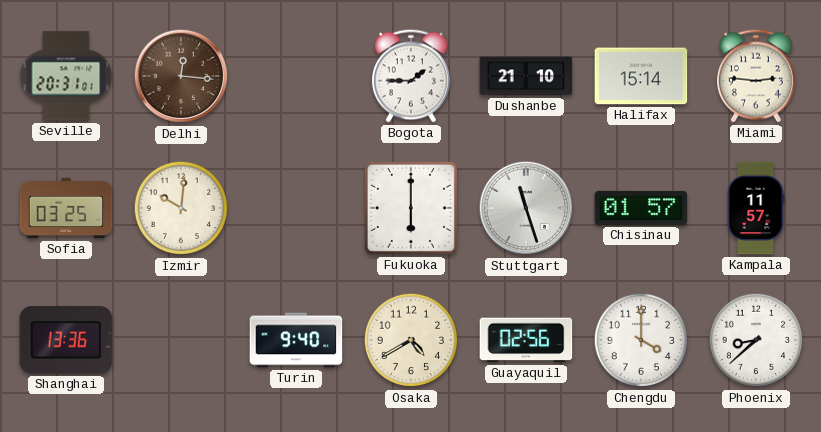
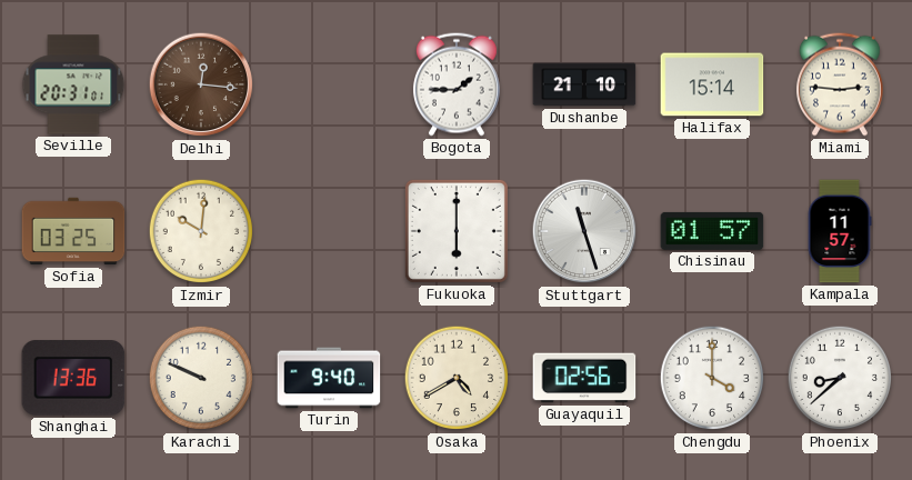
Karachi: none -> 9:49 (201, 378)
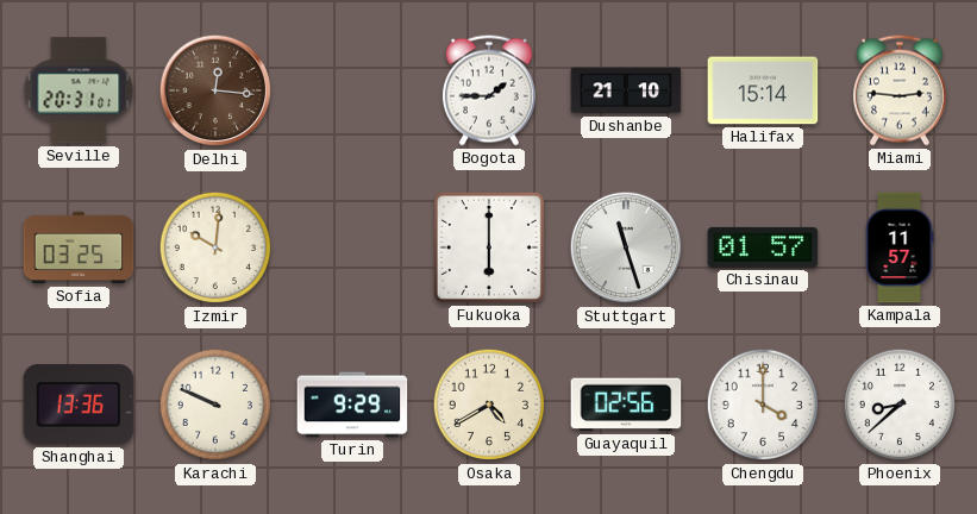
Turin: 9:40 -> 9:29 (352, 405)
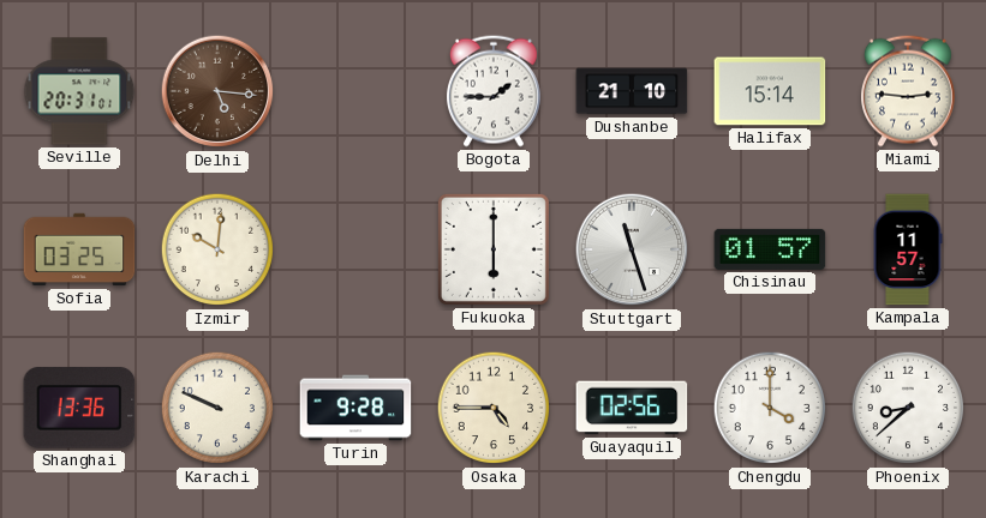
Delhi: 12:16 -> 5:16 (217, 91)
Turin: 9:29 -> 9:28 (355, 408)
Osaka: 4:40 -> 4:45 (494, 408)
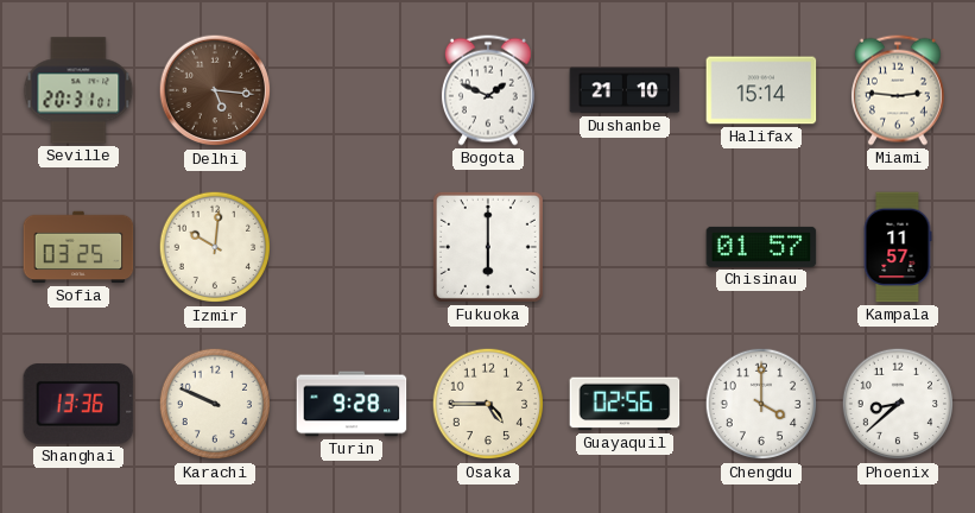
Bogota: 1:45 -> 1:49 (488, 90)
Stuttgart: 11:27 -> none (632, 249)
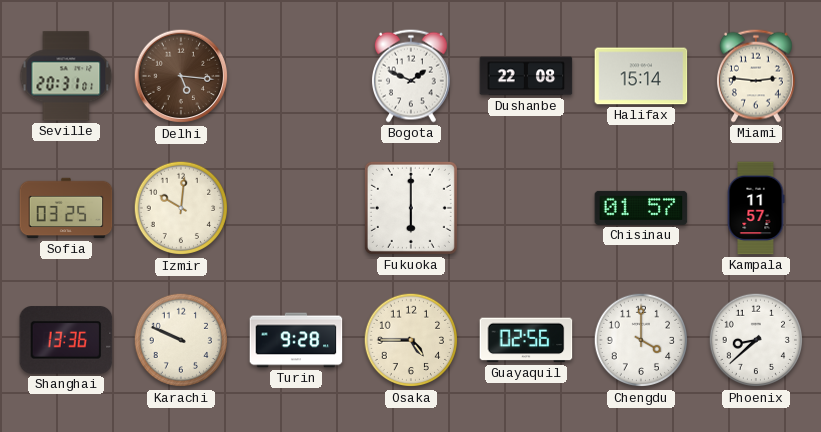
Dushanbe: 21:10 -> 22:08 (526, 76)
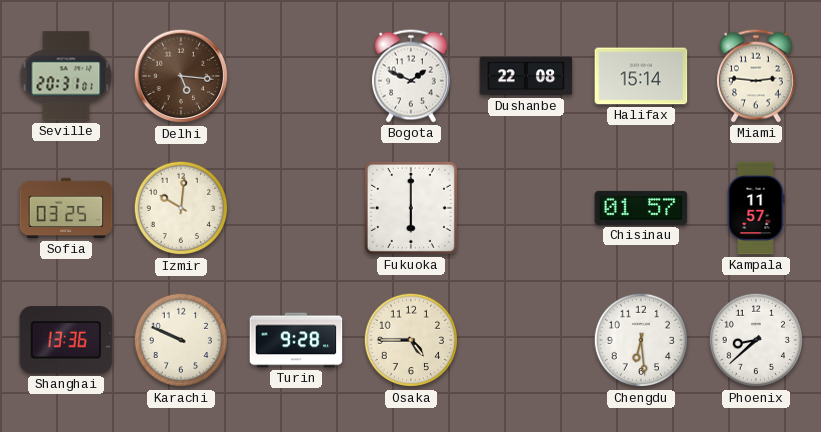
Guayaquil: 02:56 -> none (526, 340)
Chengdu: 4:00 -> 6:29 (641, 340)
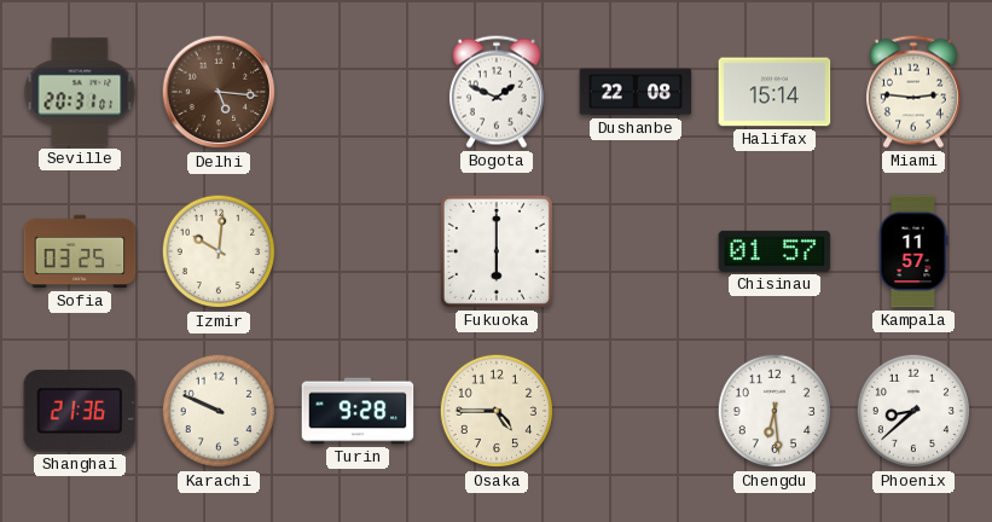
Shanghai: 13:36 -> 21:36 (80, 411)
